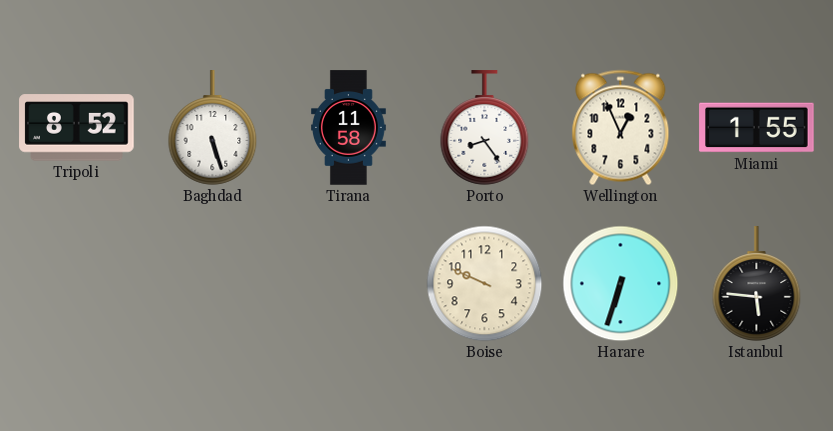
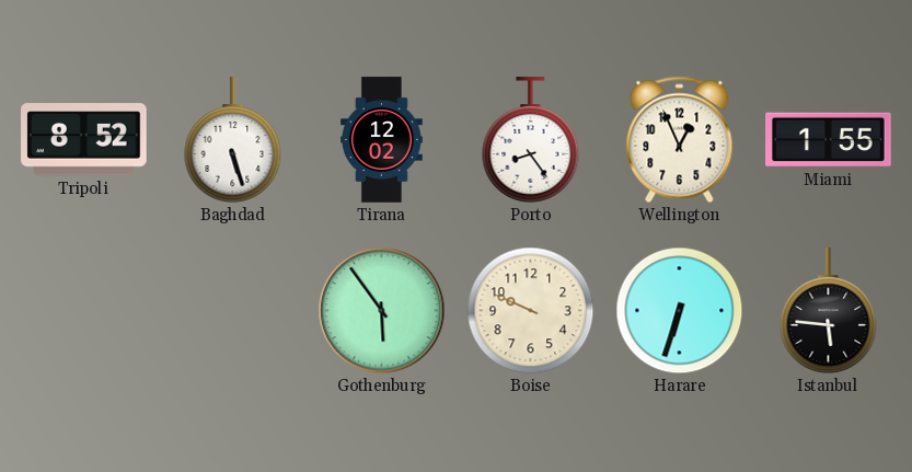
Tirana: 11:58 -> 12:02 (382, 140)
Gothenburg: none -> 5:54 (382, 311)
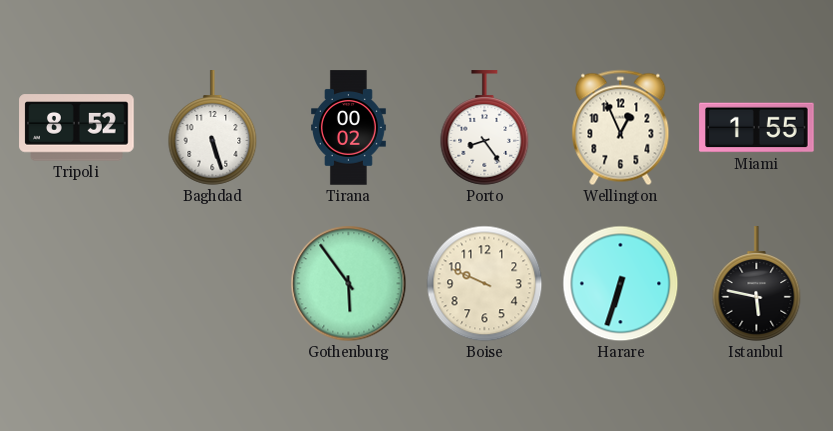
Tirana: 12:02 -> 00:02 (349, 128)
Istanbul: 5:46 -> 5:47 (757, 284)
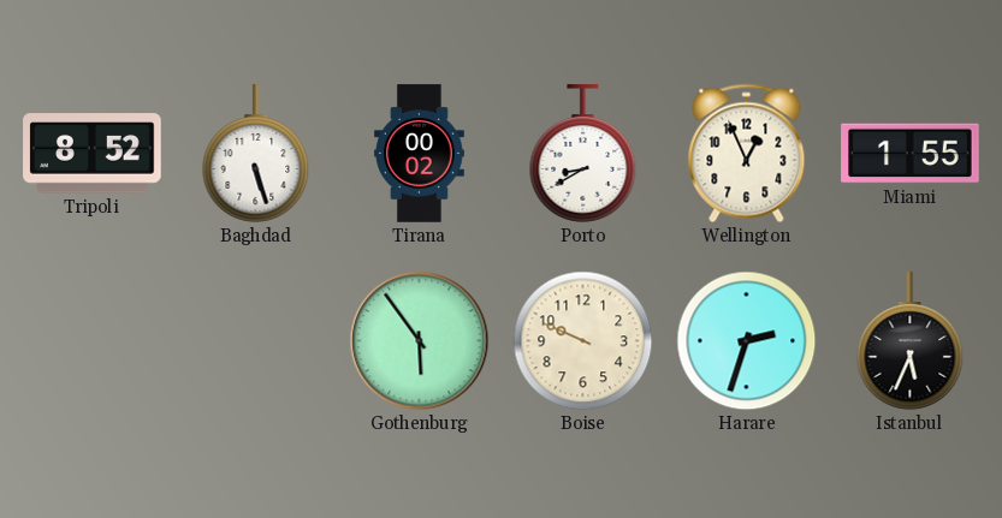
Porto: 8:24 -> 8:40 (583, 154)
Harare: 6:33 -> 2:33 (747, 341)
Istanbul: 5:47 -> 5:34 (911, 341)
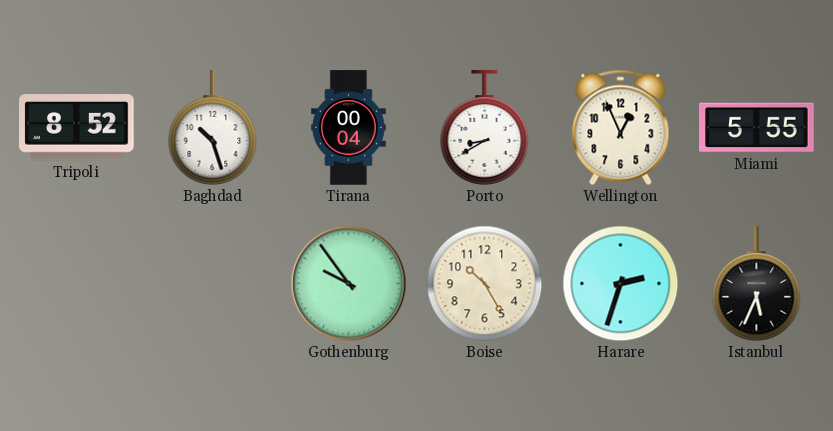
Baghdad: 5:27 -> 10:27 (213, 128)
Tirana: 00:02 -> 00:04 (349, 128)
Miami: 1:55 -> 5:55 (757, 128)
Gothenburg: 5:54 -> 9:54 (349, 284)
Boise: 9:49 -> 10:25 (485, 284)
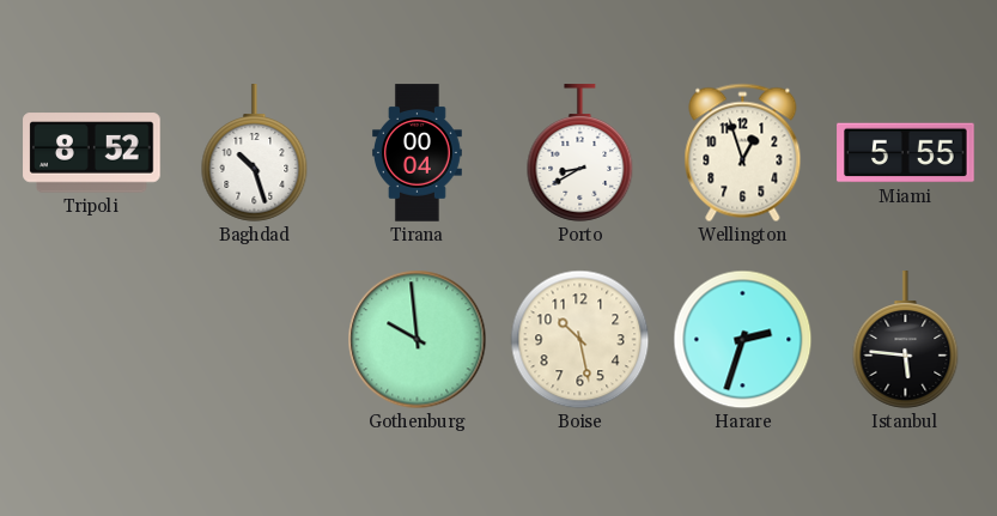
Wellington: 12:56 -> 12:57 (743, 153)
Gothenburg: 9:54 -> 9:59 (418, 340)
Boise: 10:25 -> 10:28 (580, 340)
Istanbul: 5:34 -> 5:46 (906, 340)
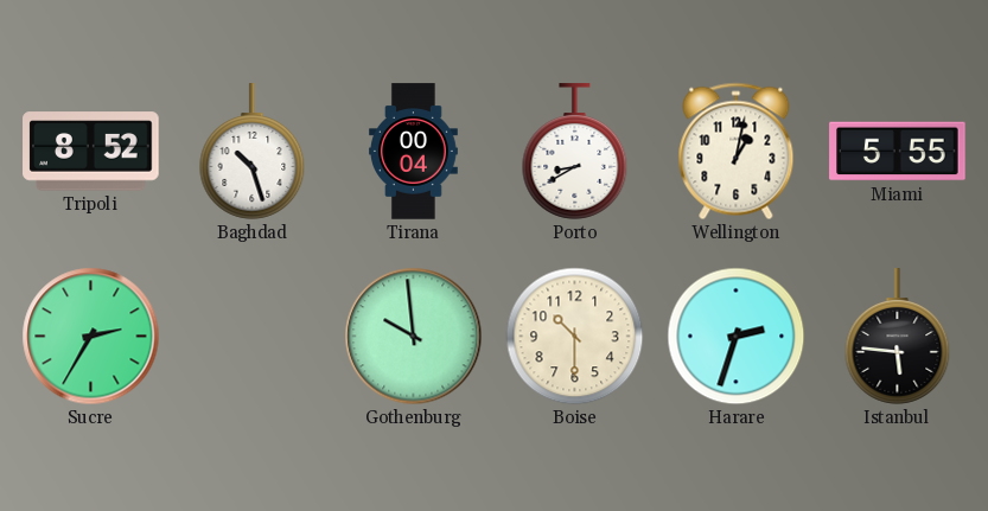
Wellington: 12:57 -> 1:02 (737, 152)
Sucre: none -> 2:35 (91, 337)
Boise: 10:28 -> 10:30 (575, 337)
